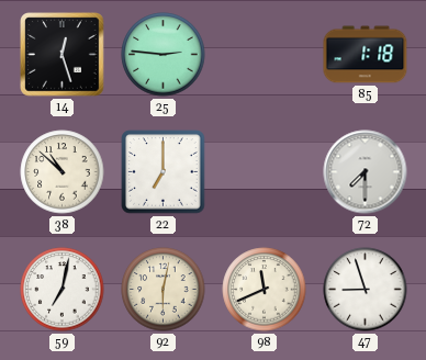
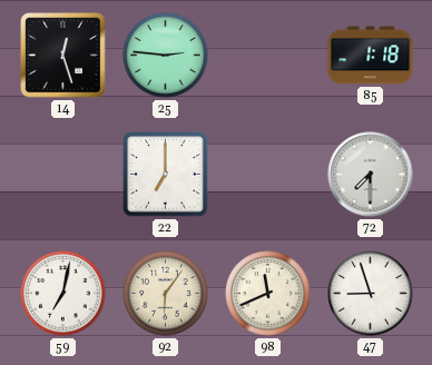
38: 10:52 -> none (63, 172)
92: 6:02 -> 6:06 (166, 294)
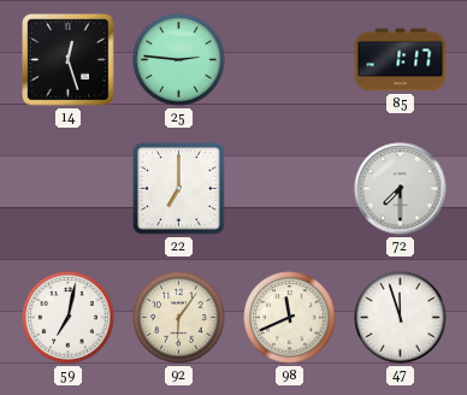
85: 1:18 -> 1:17 (401, 60)
47: 8:57 -> 11:57 (401, 318)
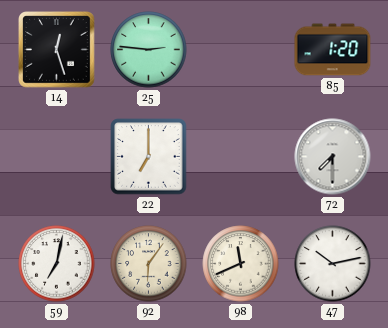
85: 1:17 -> 1:20 (333, 50)
47: 11:57 -> 10:13 (333, 264)
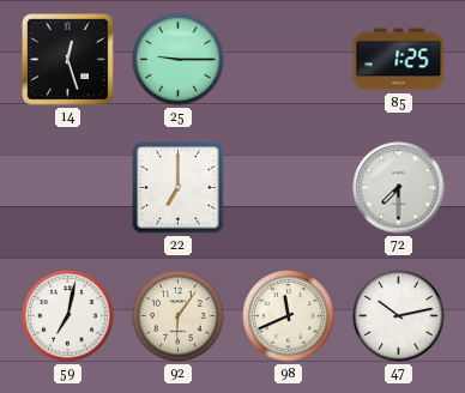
25: 2:46 -> 9:15 (179, 60)
85: 1:20 -> 1:25 (399, 60)
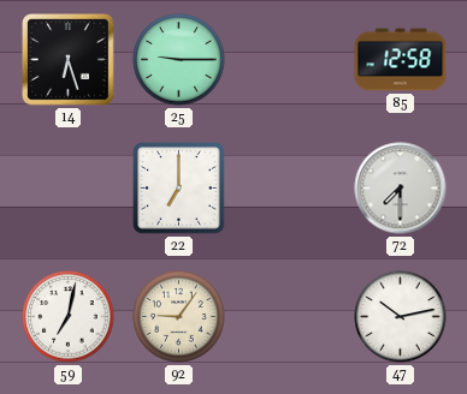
14: 12:27 -> 6:27 (69, 60)
85: 1:25 -> 12:58 (401, 60)
92: 6:06 -> 9:06 (179, 317)
98: 11:41 -> none (289, 316)
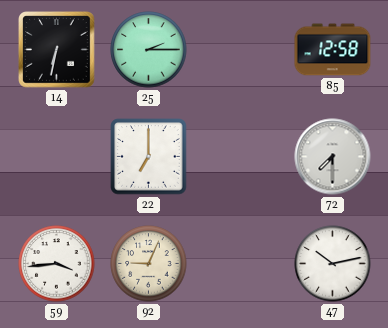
14: 6:27 -> 6:32 (57, 50)
25: 9:15 -> 2:15 (149, 50)
59: 7:02 -> 3:44 (57, 264)
92: 9:06 -> 9:04 (149, 264)
